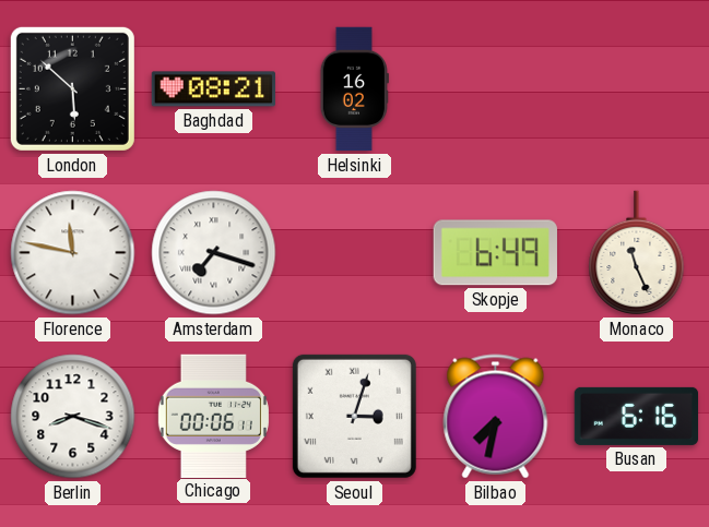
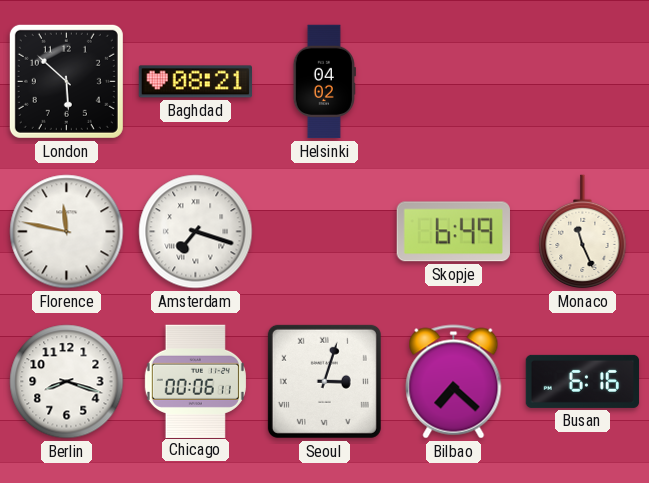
Helsinki: 16:02 -> 04:02 (324, 82)
Bilbao: 7:32 -> 7:22 (454, 382)
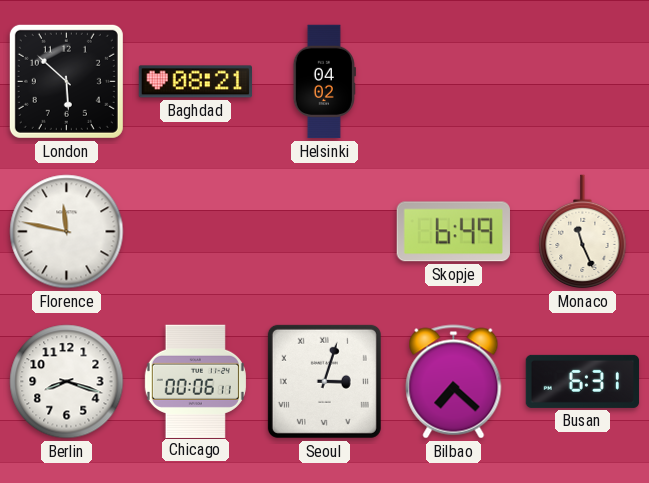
Amsterdam: 7:18 -> none (196, 232)
Busan: 6:16 -> 6:31 (583, 381)
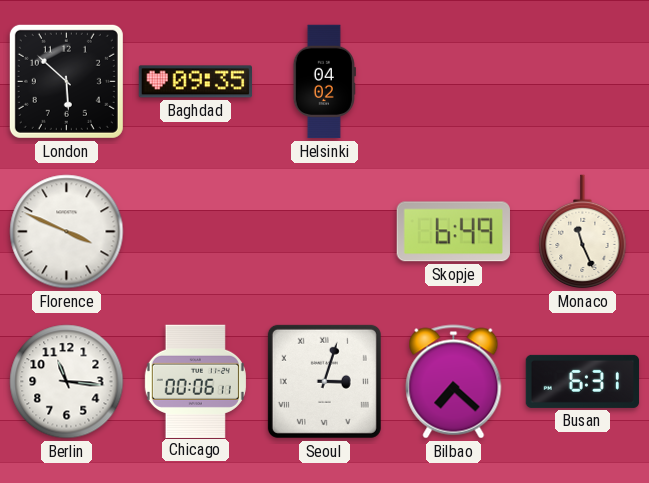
Baghdad: 08:21 -> 09:35 (195, 82)
Florence: 11:47 -> 3:49 (67, 232)
Berlin: 8:18 -> 11:16 (67, 382)
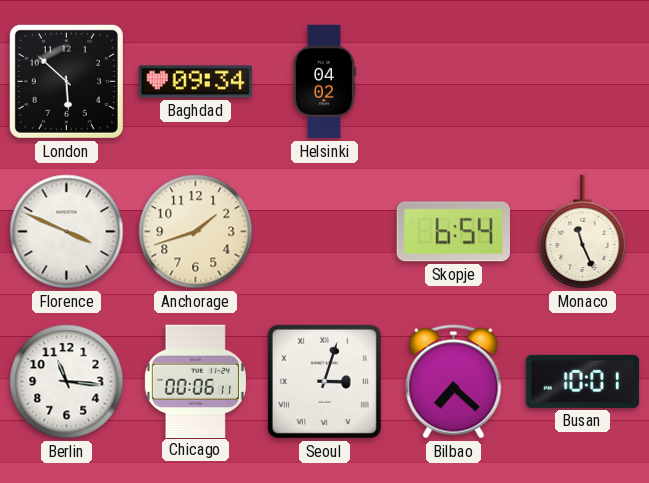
Baghdad: 09:35 -> 09:34 (195, 82)
Anchorage: none -> 1:42 (196, 232)
Skopje: 6:49 -> 6:54 (453, 232)
Busan: 6:31 -> 10:01 (583, 381)
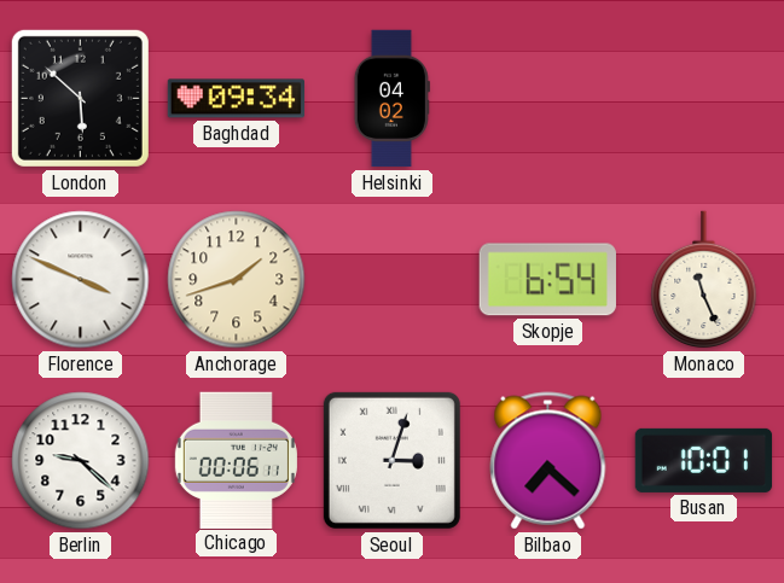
Berlin: 11:16 -> 9:22 (81, 461)
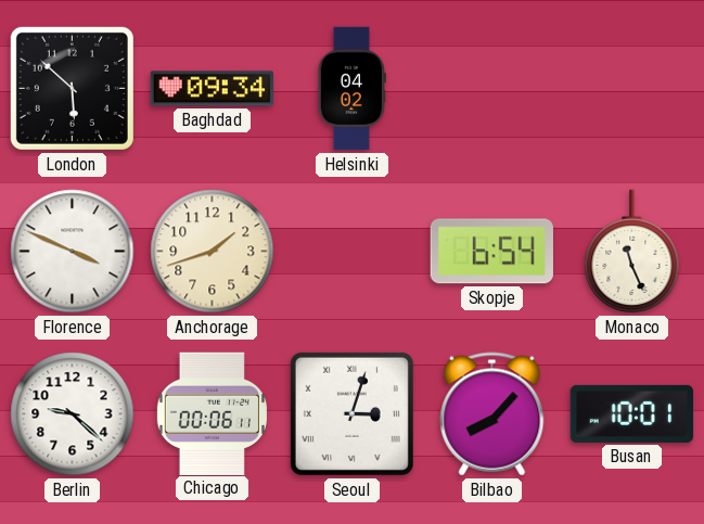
Bilbao: 7:22 -> 8:07 (492, 414)
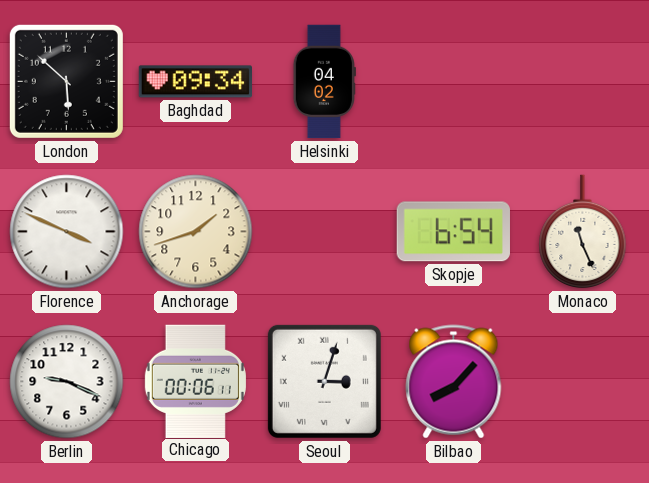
Berlin: 9:22 -> 9:19 (67, 382)
Busan: 10:01 -> none (632, 413)
